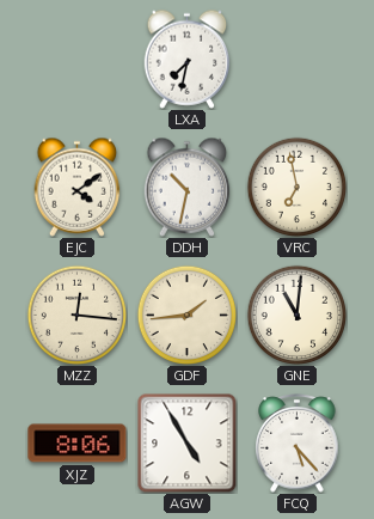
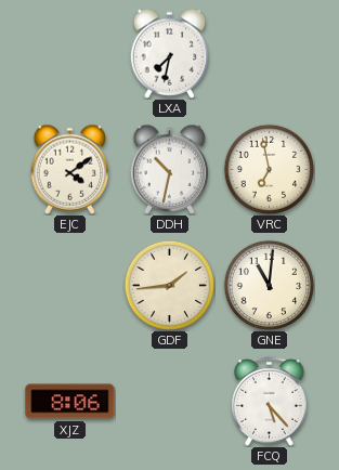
MZZ: 12:16 -> none (76, 315)
AGW: 4:55 -> none (186, 442)
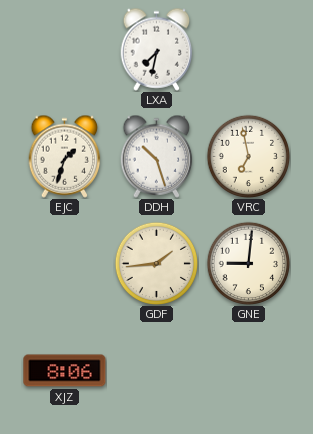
EJC: 4:09 -> 1:33 (65, 156)
DDH: 10:32 -> 10:27 (157, 156)
GNE: 11:01 -> 9:01 (248, 263)
FCQ: 5:23 -> none (270, 402)
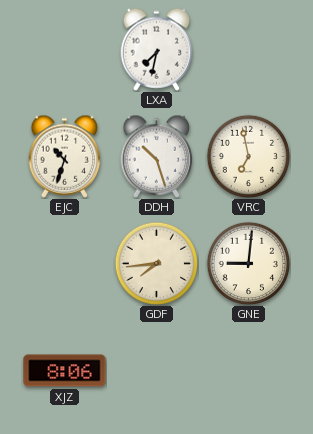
EJC: 1:33 -> 10:33 (65, 156)
GDF: 1:44 -> 7:44 (156, 263)
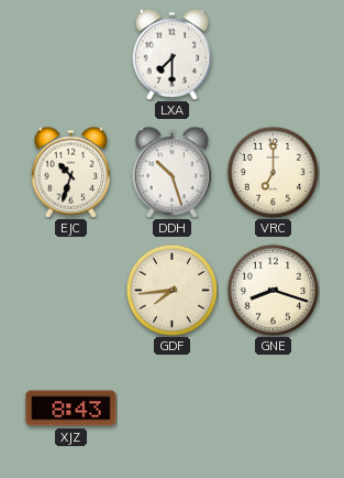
LXA: 7:32 -> 7:30 (173, 54)
VRC: 6:58 -> 7:00 (273, 172)
GNE: 9:01 -> 8:18 (273, 290)
XJZ: 8:06 -> 8:43 (71, 409)
